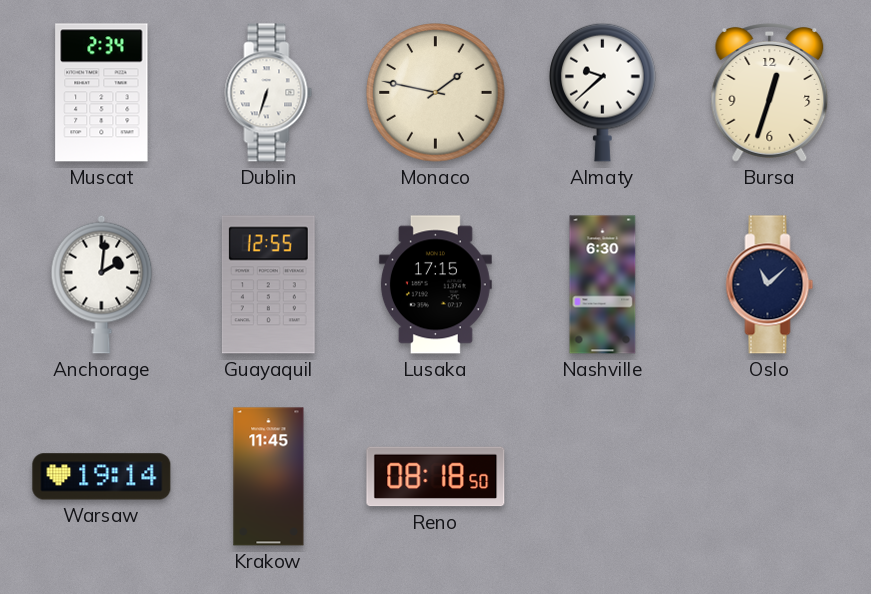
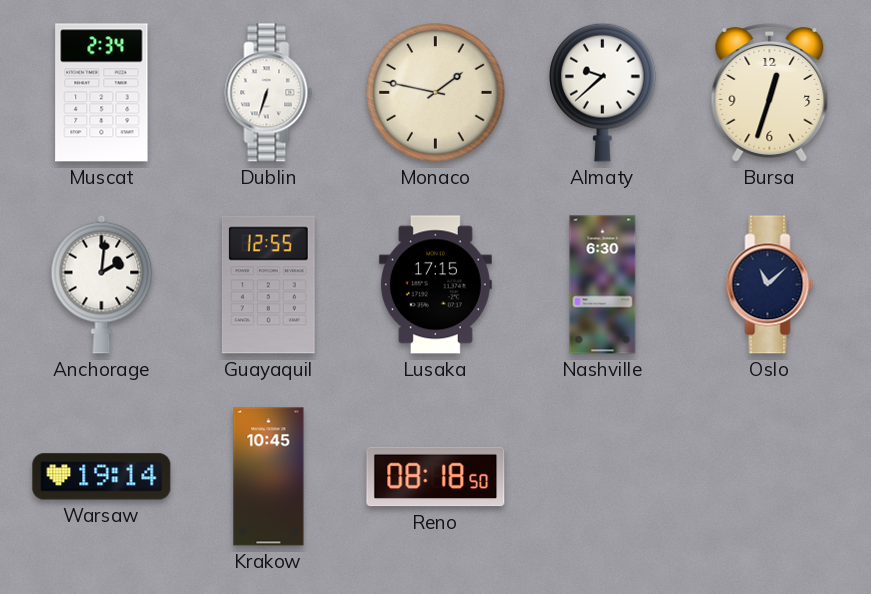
Krakow: 11:45 -> 10:45 (269, 477)
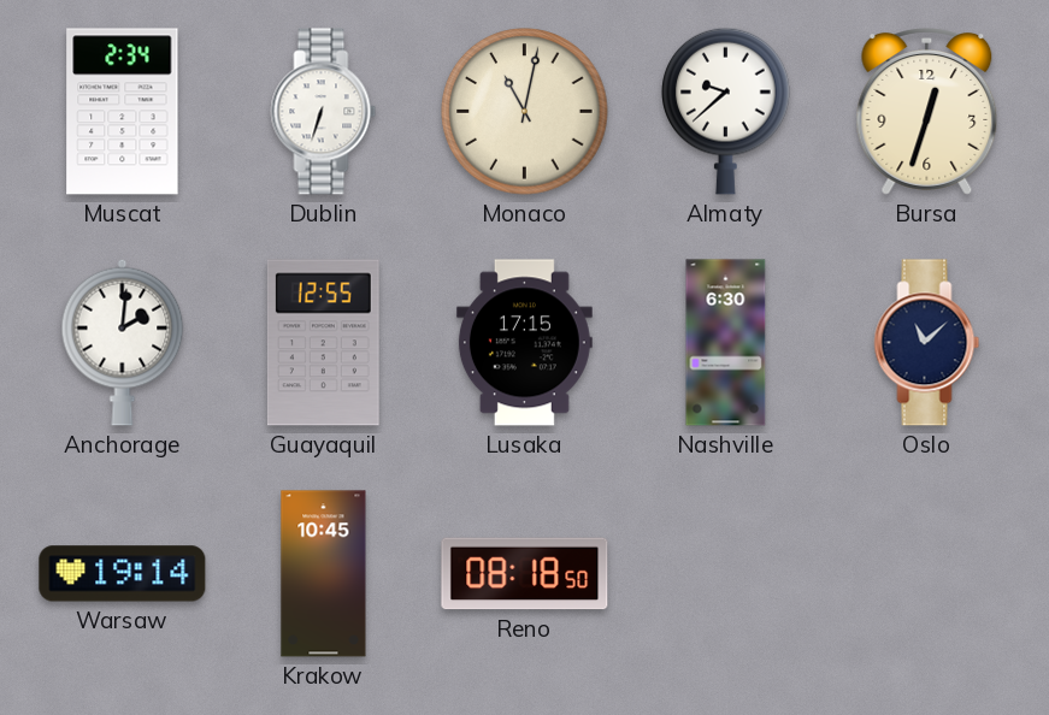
Monaco: 1:47 -> 11:02 (525, 112)
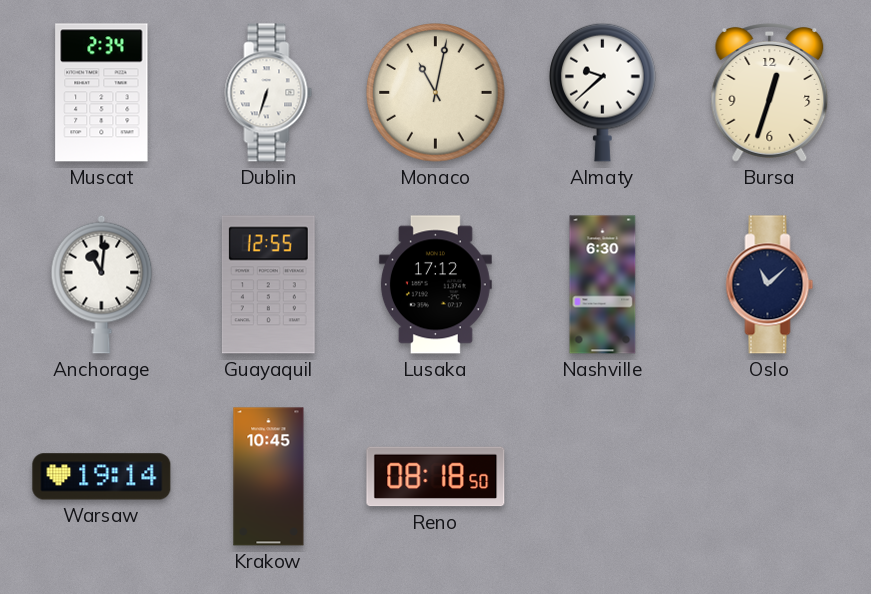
Anchorage: 2:01 -> 11:01 (102, 284)
Lusaka: 17:15 -> 17:12 (435, 285)
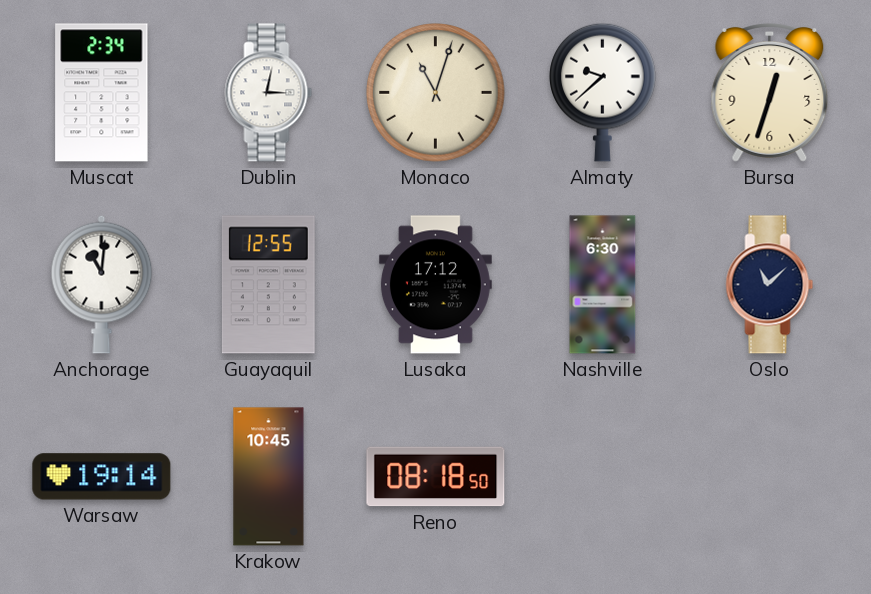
Dublin: 6:33 -> 3:02 (269, 93)
Monaco: 11:02 -> 11:03 (436, 93)
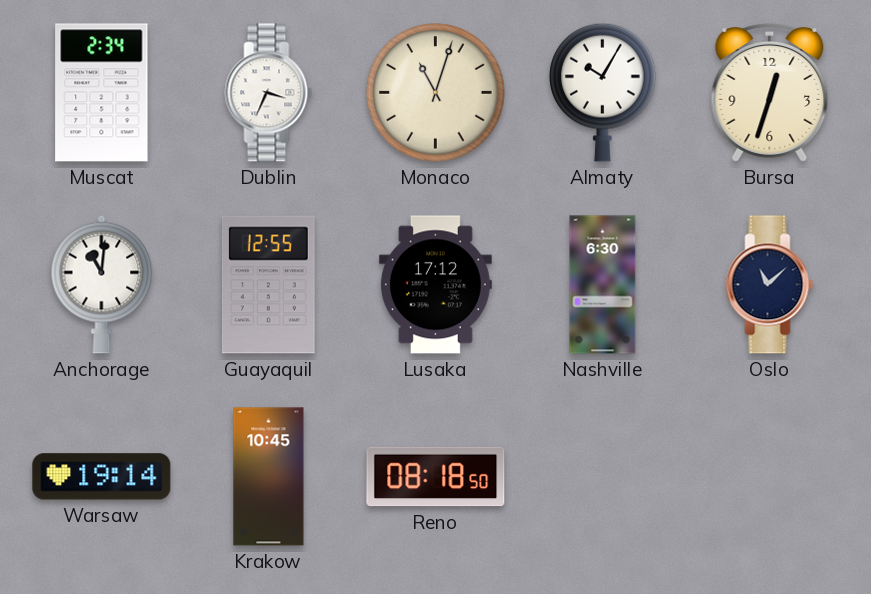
Dublin: 3:02 -> 3:34 (269, 93)
Almaty: 9:38 -> 10:05 (603, 92)
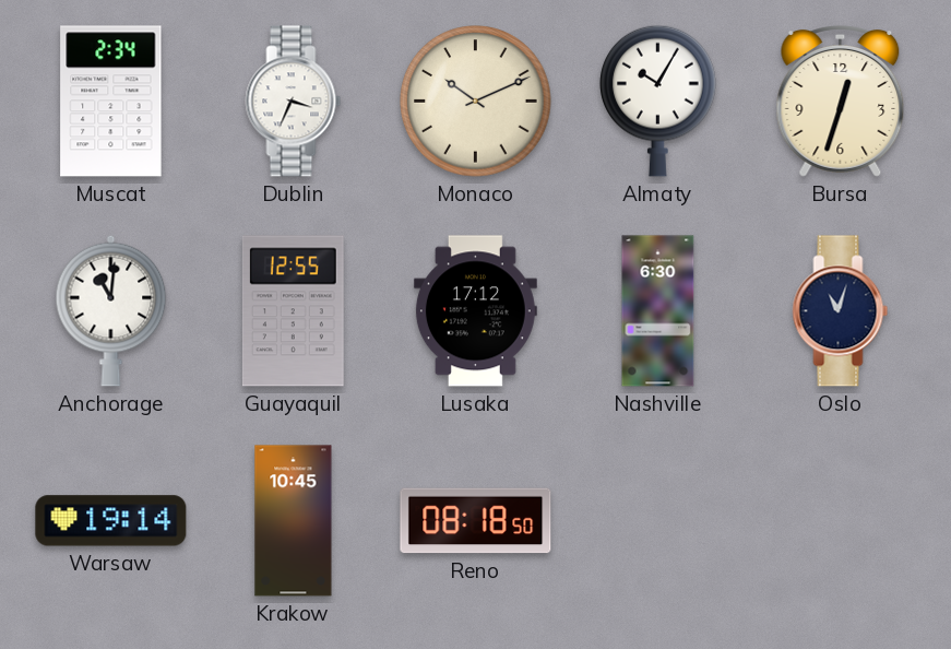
Monaco: 11:03 -> 10:11 (476, 102)
Oslo: 11:08 -> 11:03 (841, 311)
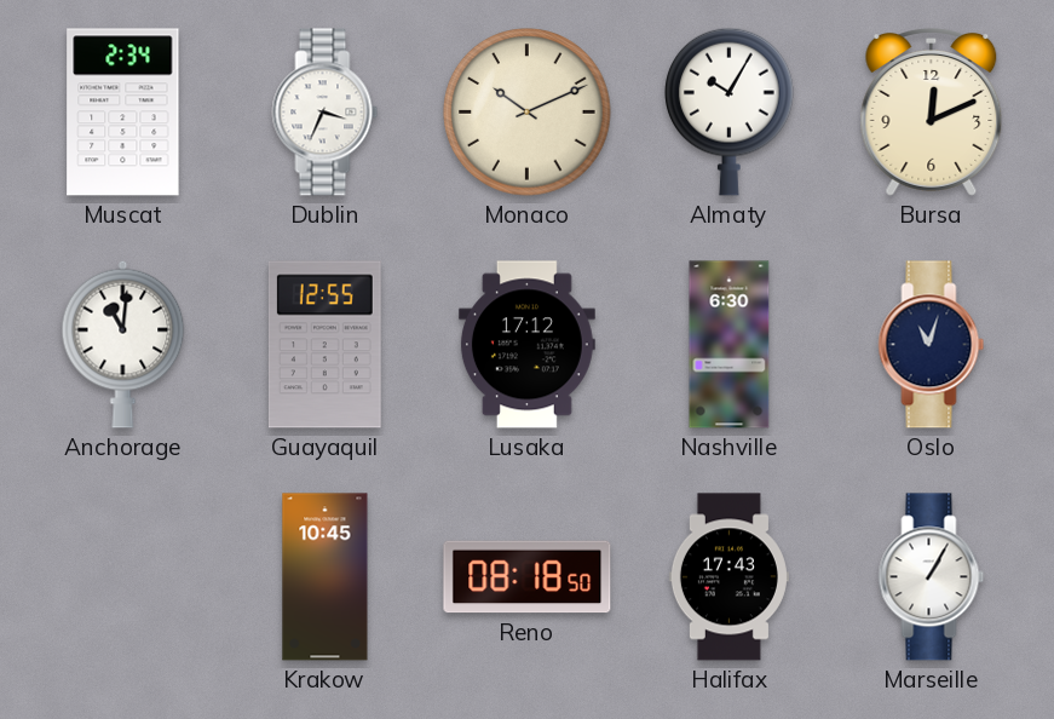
Bursa: 12:33 -> 12:11 (932, 113)
Warsaw: 19:14 -> none (111, 521)
Halifax: none -> 17:43 (728, 577)
Marseille: none -> 1:05 (932, 577)
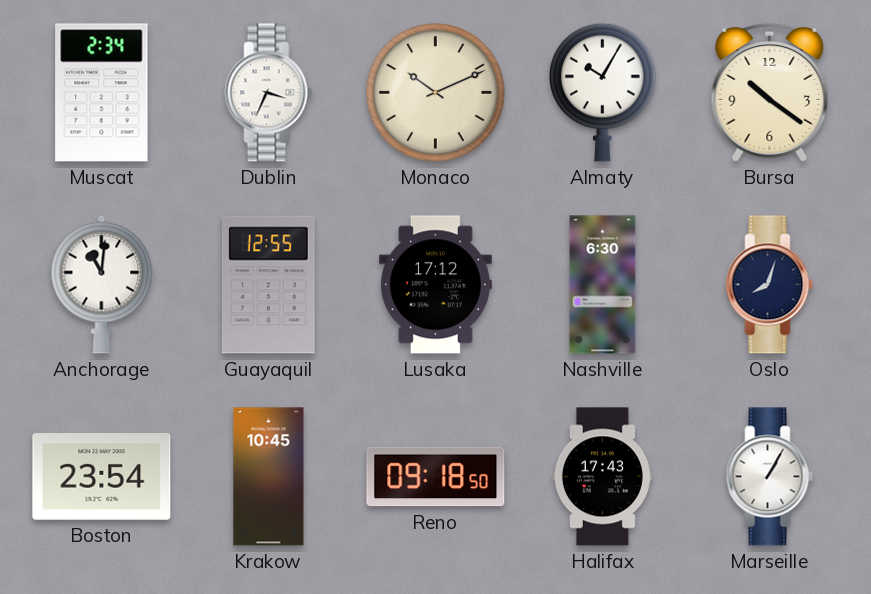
Bursa: 12:11 -> 10:21 (770, 93)
Oslo: 11:03 -> 8:03 (770, 285)
Boston: none -> 23:54 (102, 477)
Reno: 08:18 -> 09:18 (436, 477)
